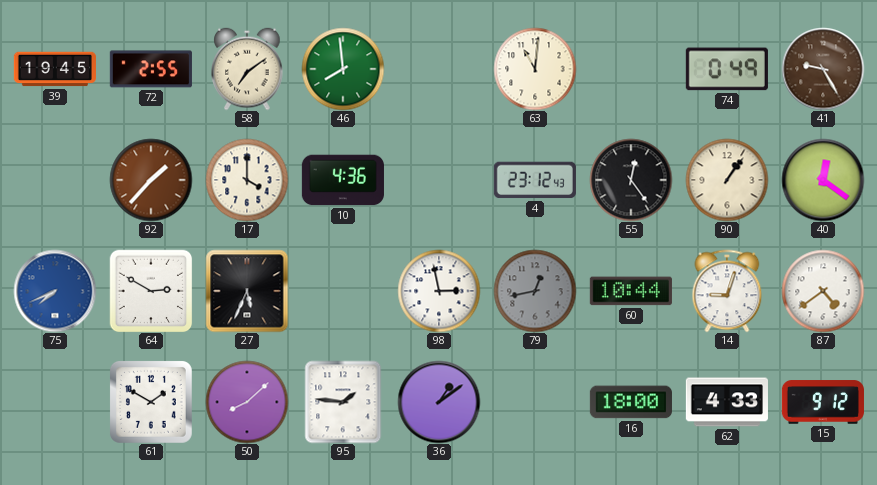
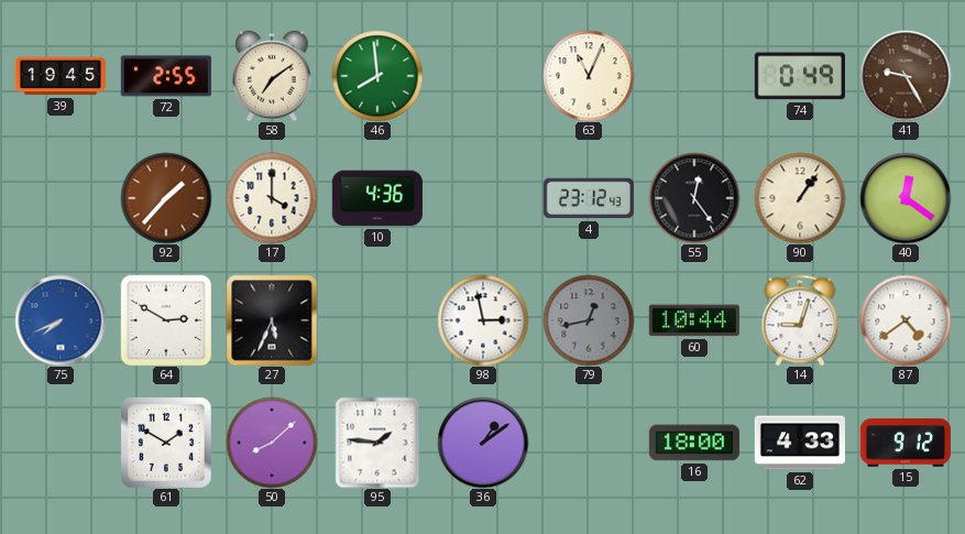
63: 11:01 -> 11:04 (589, 76)
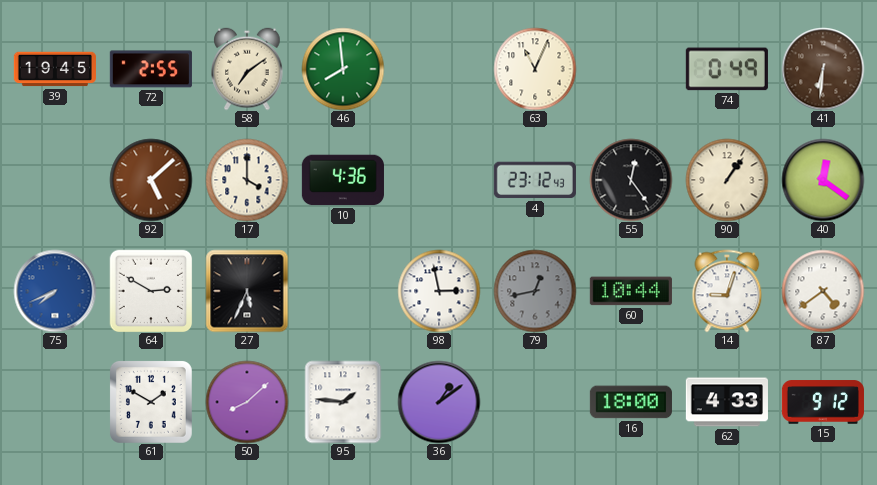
41: 9:25 -> 6:31 (823, 69)
92: 1:37 -> 5:08 (151, 180)
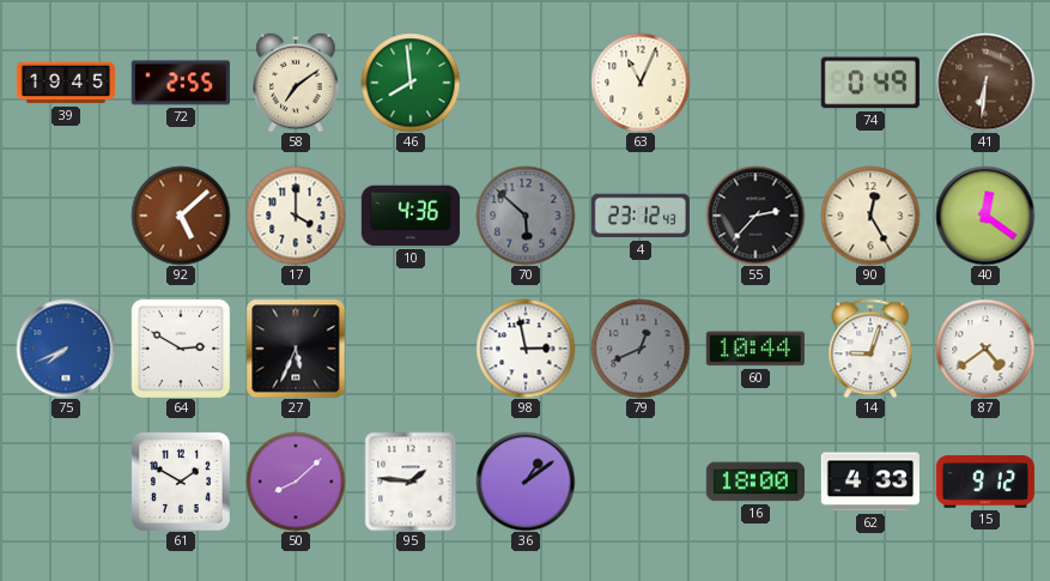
70: none -> 5:52 (526, 216)
55: 12:24 -> 2:37 (755, 216)
90: 1:06 -> 12:25 (870, 216)
79: 12:43 -> 12:41 (641, 349)
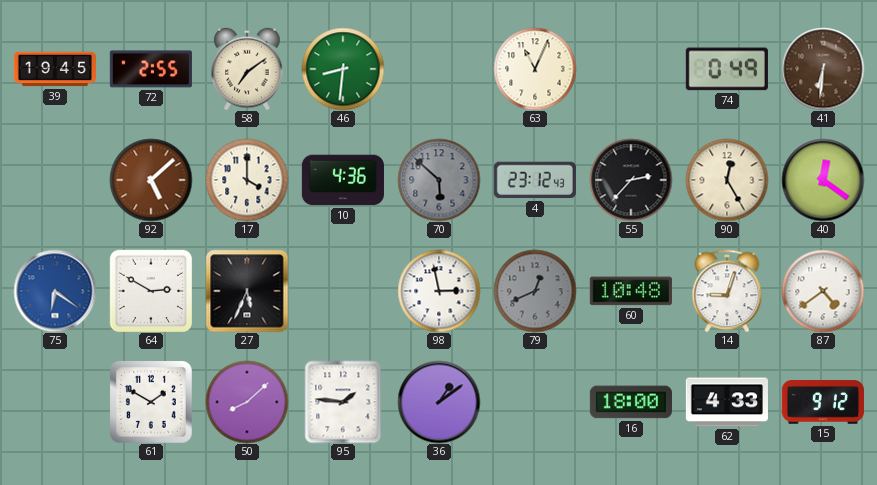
46: 7:59 -> 8:31 (343, 69)
75: 7:41 -> 6:21 (55, 291)
60: 10:44 -> 10:48 (631, 291)
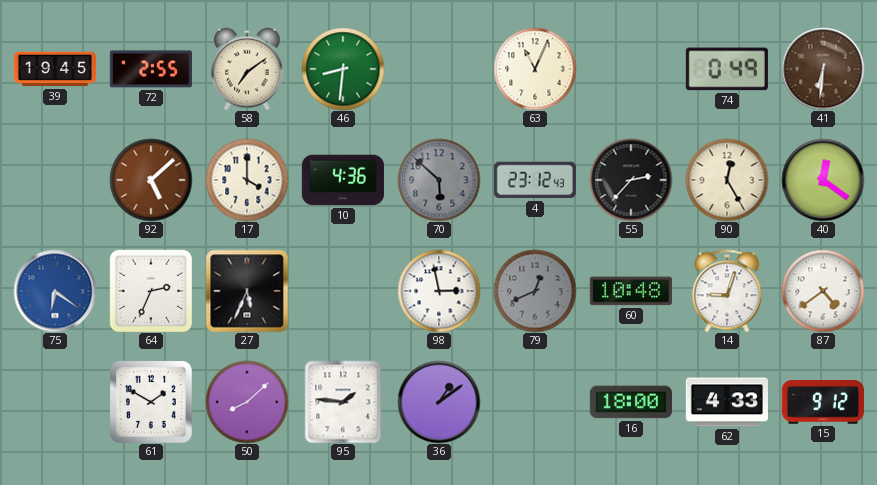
64: 2:50 -> 2:34 (151, 291)
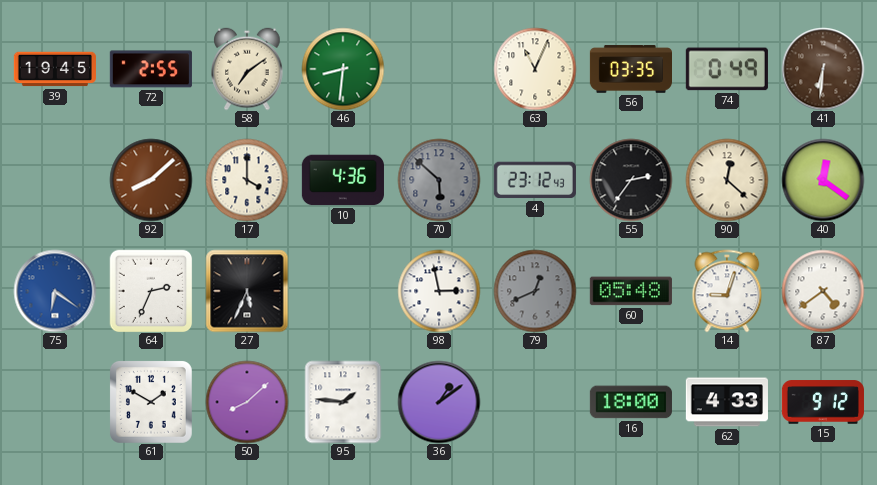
56: none -> 03:35 (630, 69)
92: 5:08 -> 8:08 (151, 180)
55: 2:37 -> 2:36 (631, 180)
90: 12:25 -> 12:22 (727, 180)
60: 10:48 -> 05:48 (631, 291)
